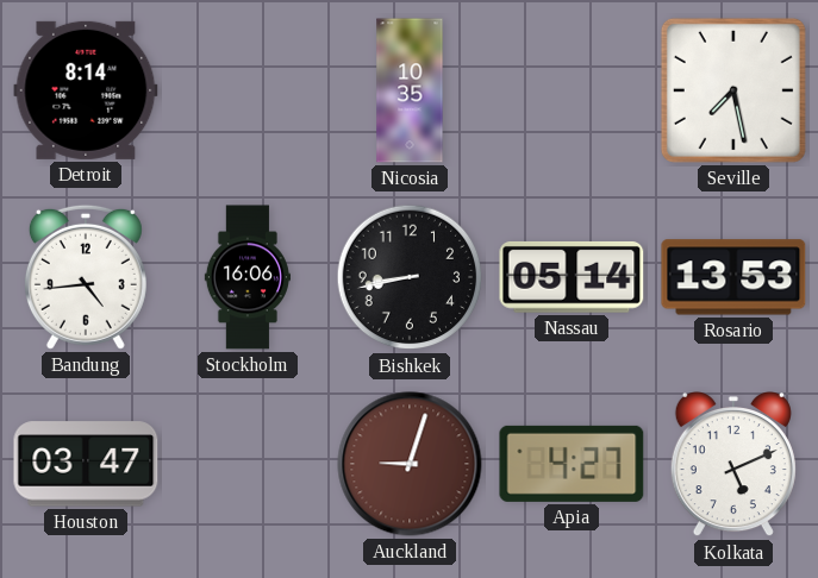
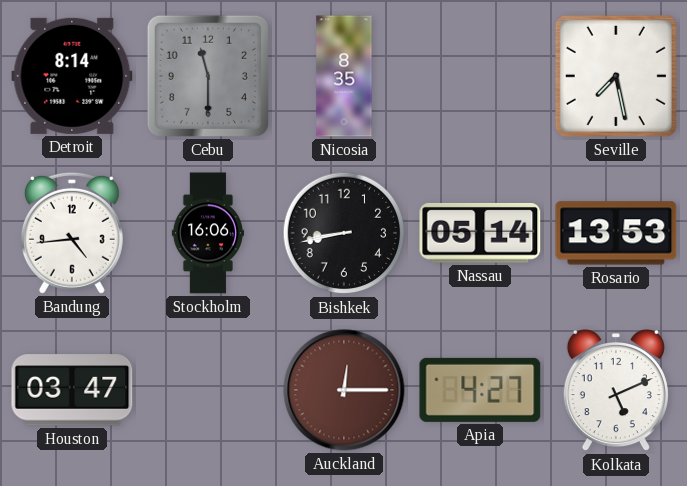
Cebu: none -> 11:30 (208, 76)
Nicosia: 10:35 -> 8:35 (344, 76)
Auckland: 9:03 -> 12:15 (344, 390)
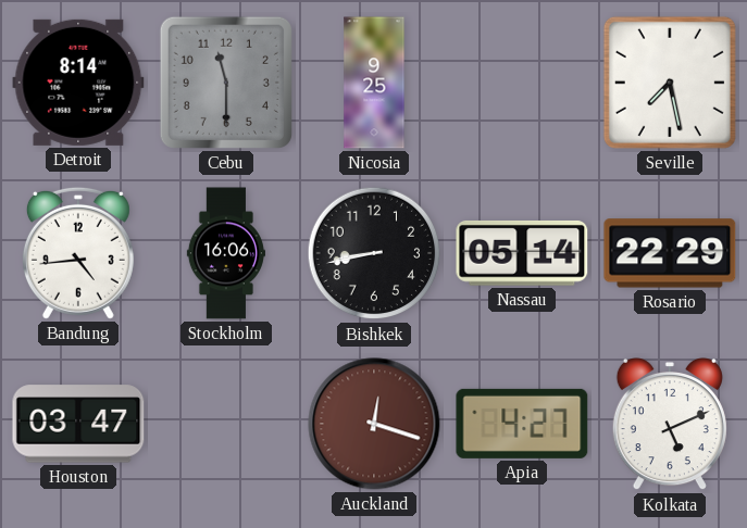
Nicosia: 8:35 -> 9:25 (374, 83)
Rosario: 13:53 -> 22:29 (670, 253)
Auckland: 12:15 -> 12:18 (374, 424)
